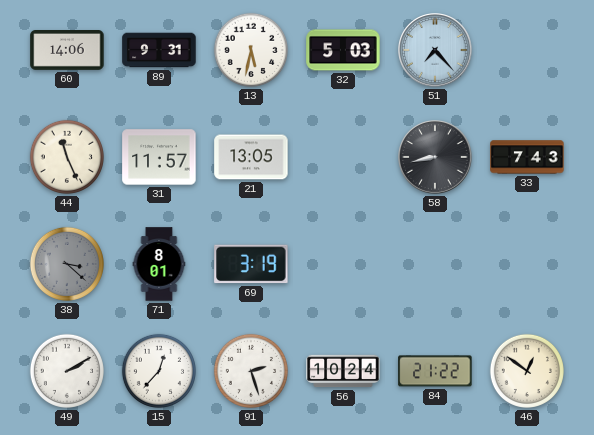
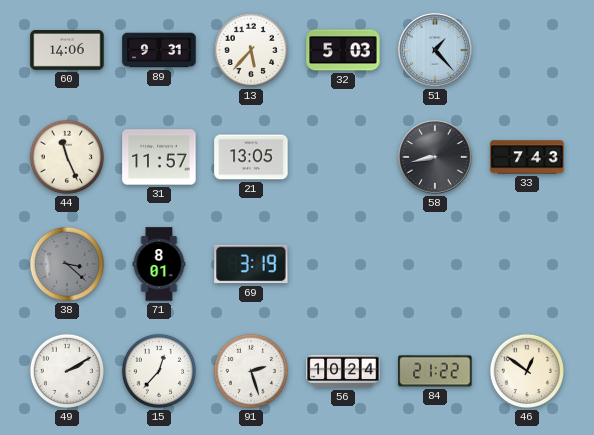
13: 5:32 -> 5:37 (251, 50)
51: 7:23 -> 1:23 (435, 50)
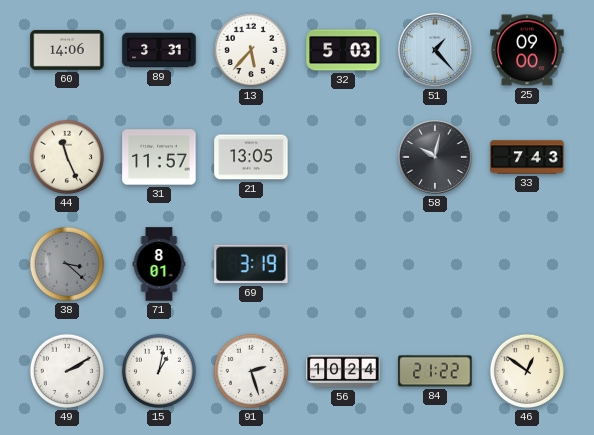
89: 9:31 -> 3:31 (159, 50)
25: none -> 09:00 (527, 50)
58: 8:43 -> 10:02 (435, 157)
15: 12:37 -> 1:02 (159, 371)
